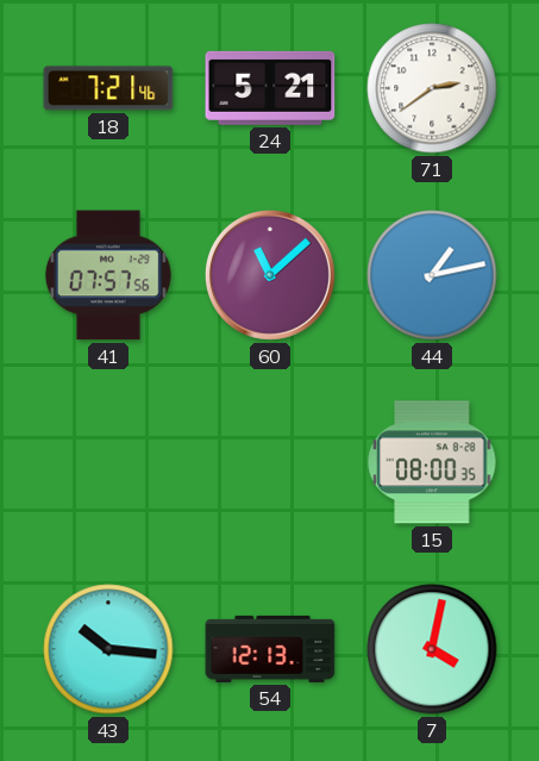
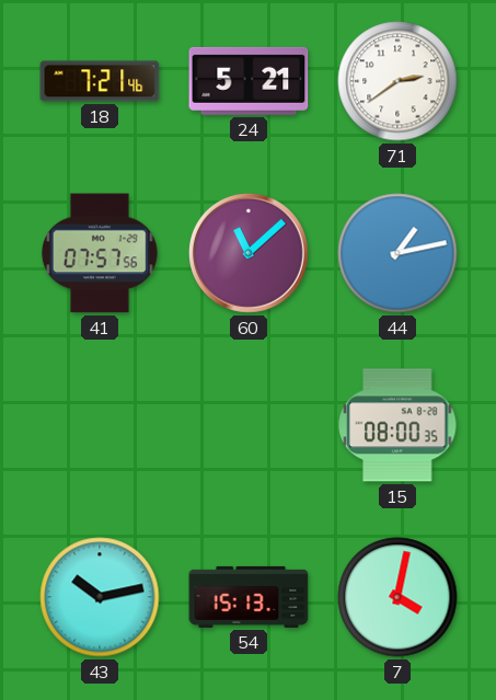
43: 10:16 -> 10:13 (100, 597)
54: 12:13 -> 15:13 (249, 597)
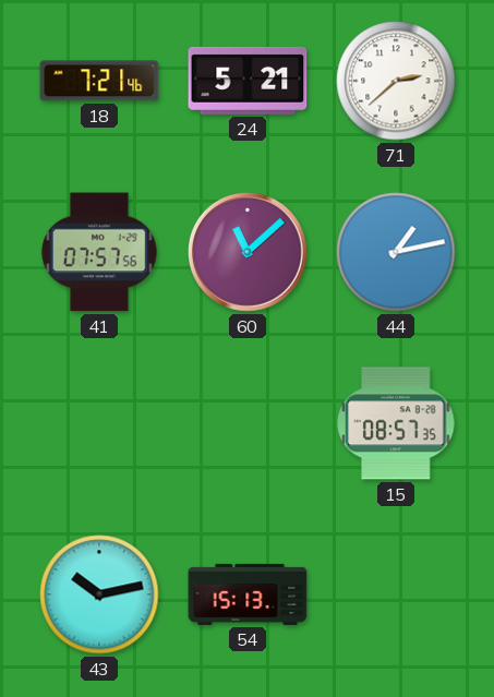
71: 2:39 -> 2:38 (396, 81)
15: 08:00 -> 08:57 (396, 423)
7: 4:02 -> none (397, 597)
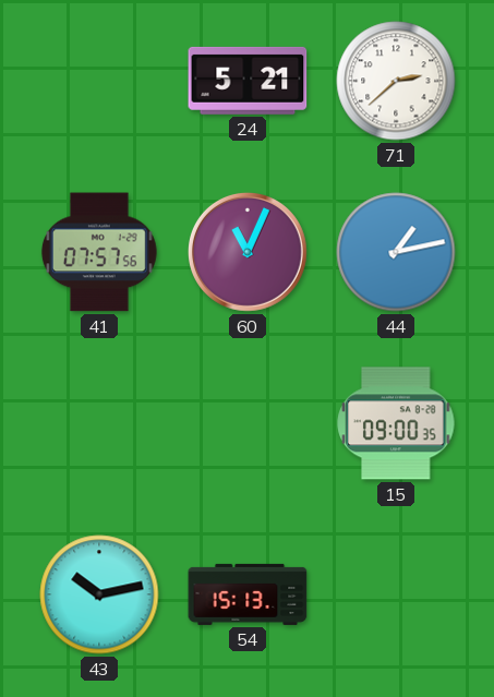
18: 7:21 -> none (99, 81)
60: 11:08 -> 11:04 (248, 252)
15: 08:57 -> 09:00 (396, 423)
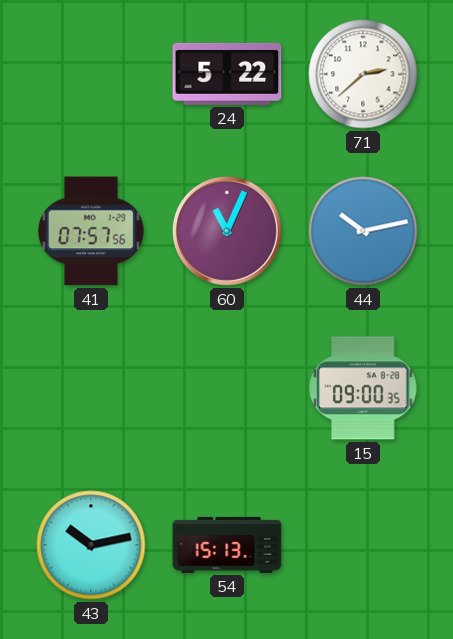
24: 5:21 -> 5:22 (227, 74)
44: 1:13 -> 10:13 (363, 231)
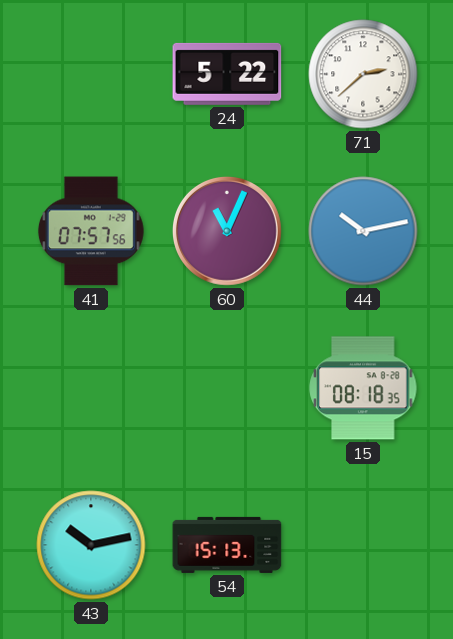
15: 09:00 -> 08:18 (363, 388)
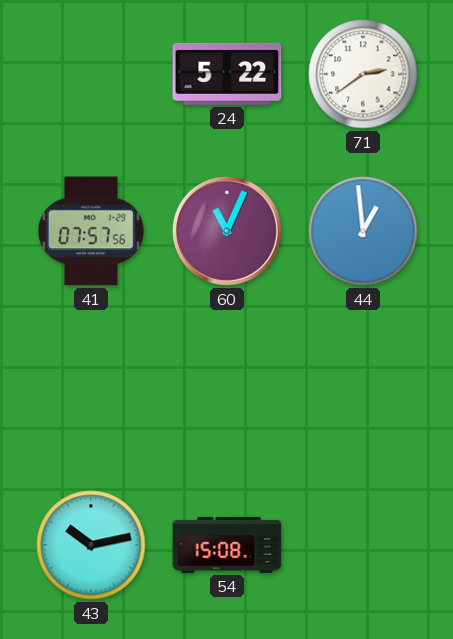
71: 2:38 -> 2:39 (363, 74)
44: 10:13 -> 12:59 (363, 231)
15: 08:18 -> none (363, 388)
54: 15:13 -> 15:08 (227, 545)
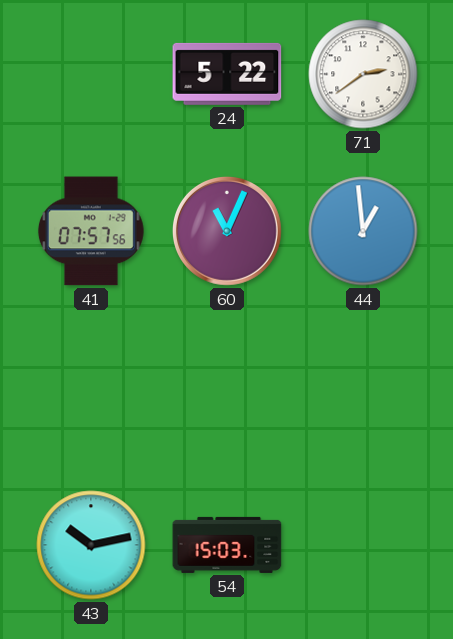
54: 15:08 -> 15:03 (227, 545)
